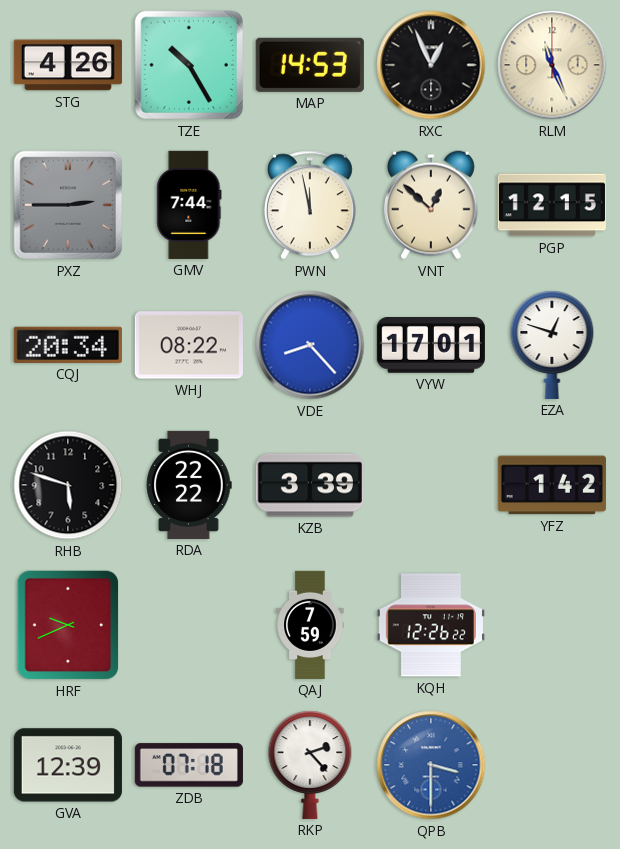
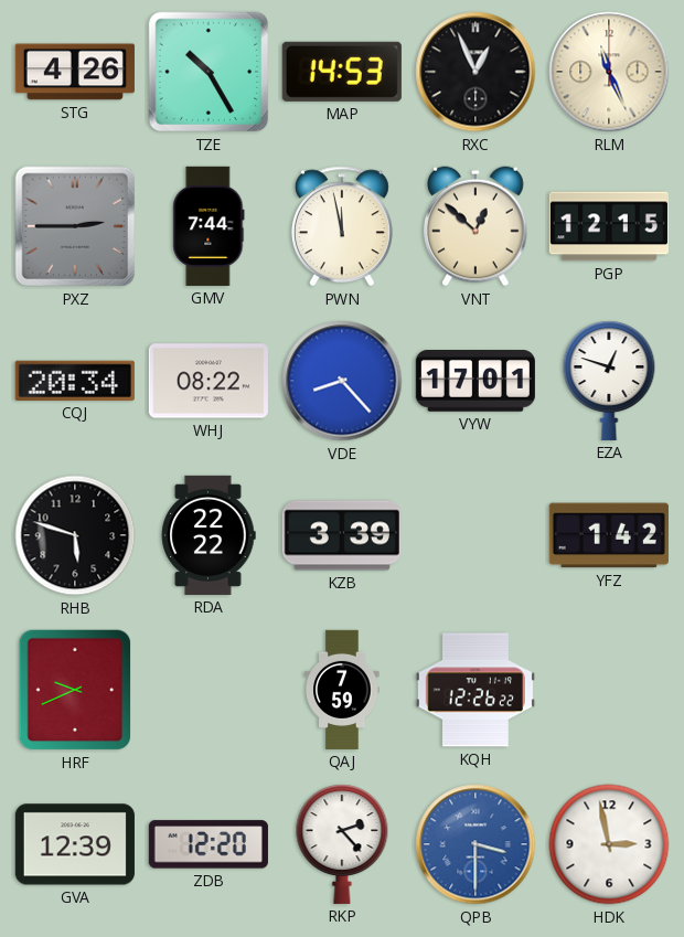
ZDB: 07:18 -> 12:20 (209, 844)
HDK: none -> 2:58 (609, 844)
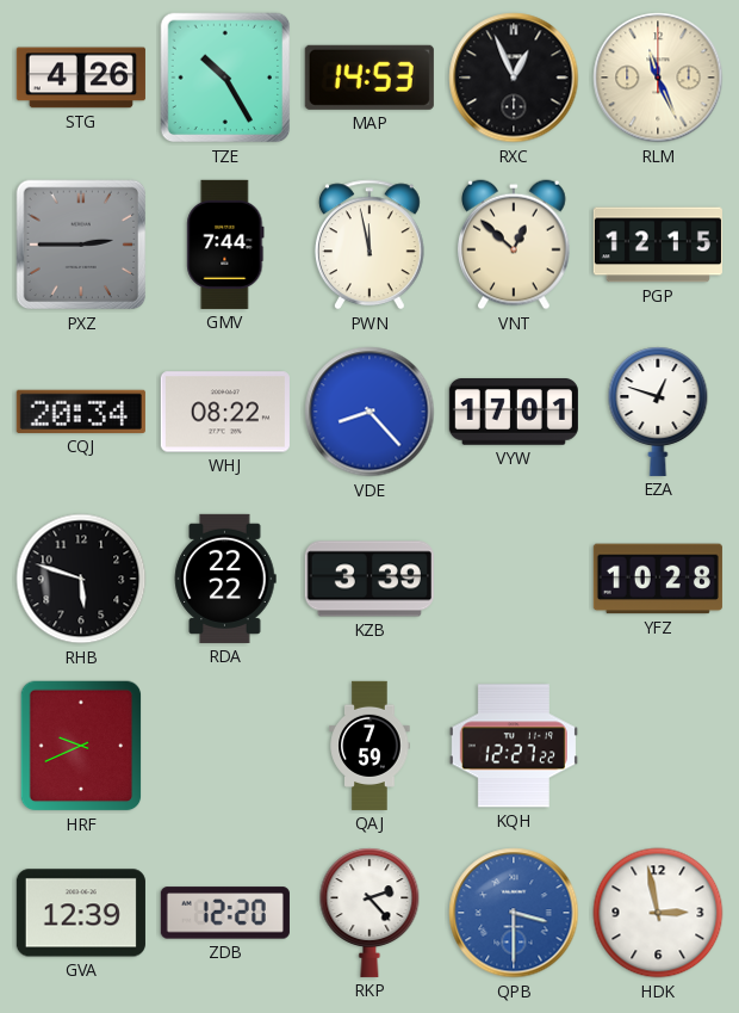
YFZ: 1:42 -> 10:28 (658, 579)
KQH: 12:26 -> 12:27 (514, 746)
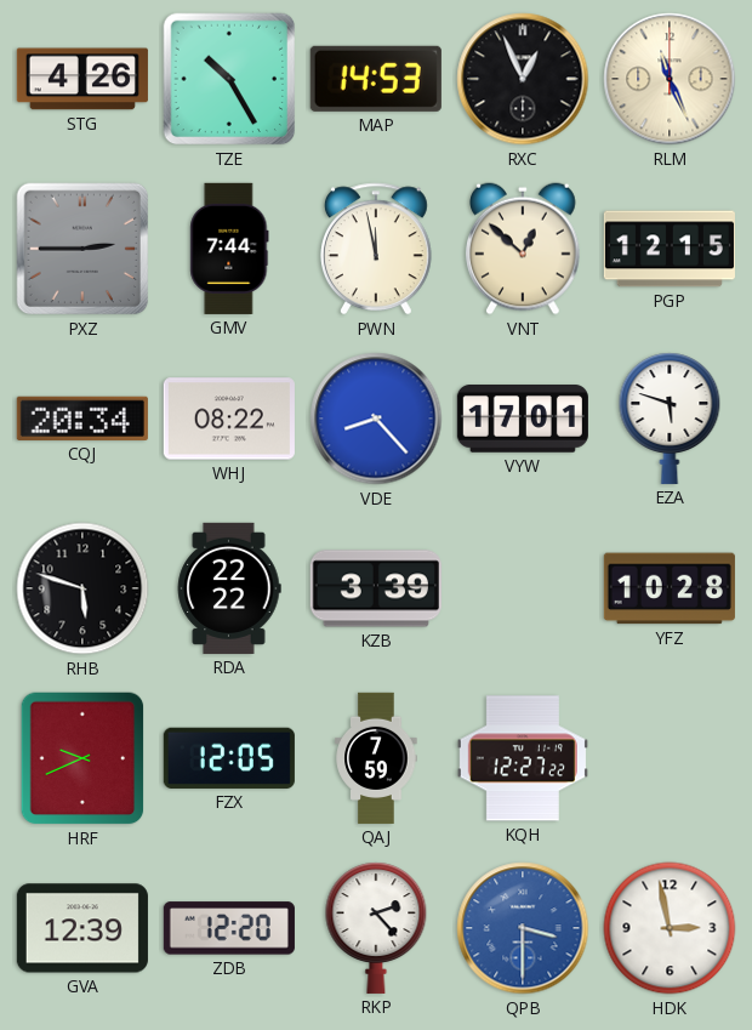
EZA: 12:48 -> 5:48 (670, 419)
FZX: none -> 12:05 (229, 758)
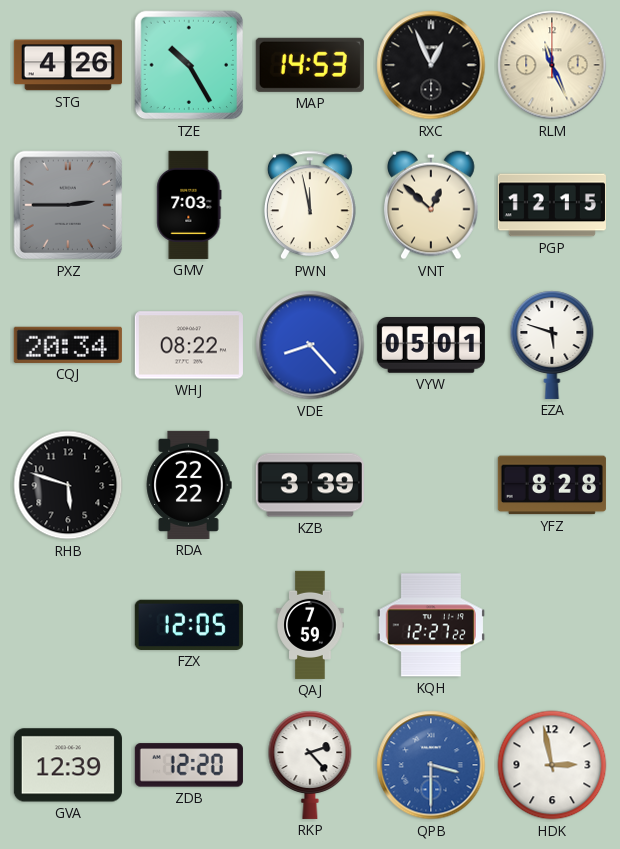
GMV: 7:44 -> 7:03 (189, 205)
VYW: 17:01 -> 05:01 (431, 346)
YFZ: 10:28 -> 8:28 (552, 485)
HRF: 9:41 -> none (82, 758)
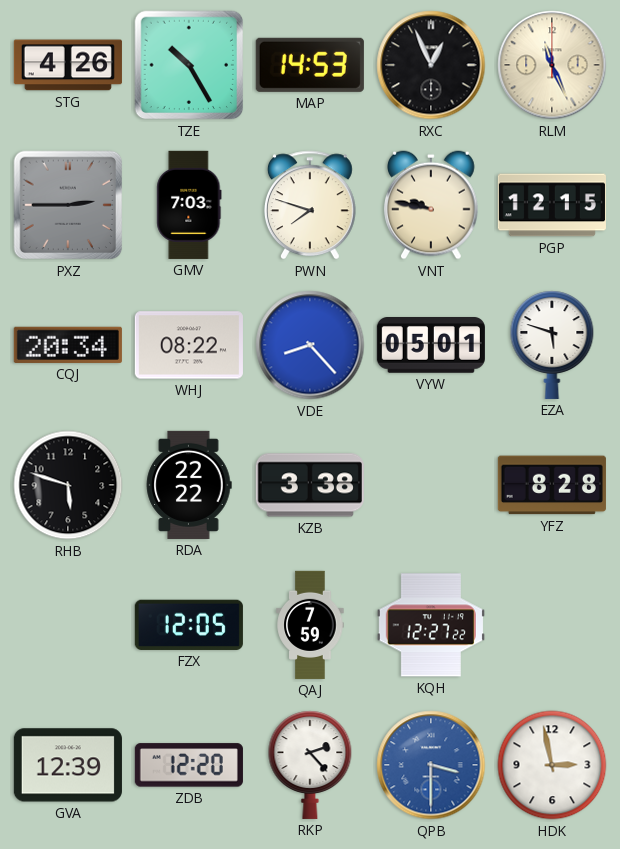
PWN: 11:58 -> 7:48 (310, 205)
VNT: 12:52 -> 9:47 (432, 205)
KZB: 3:39 -> 3:38 (310, 485)
